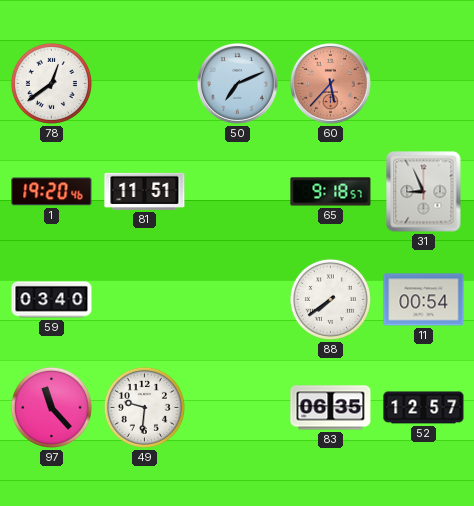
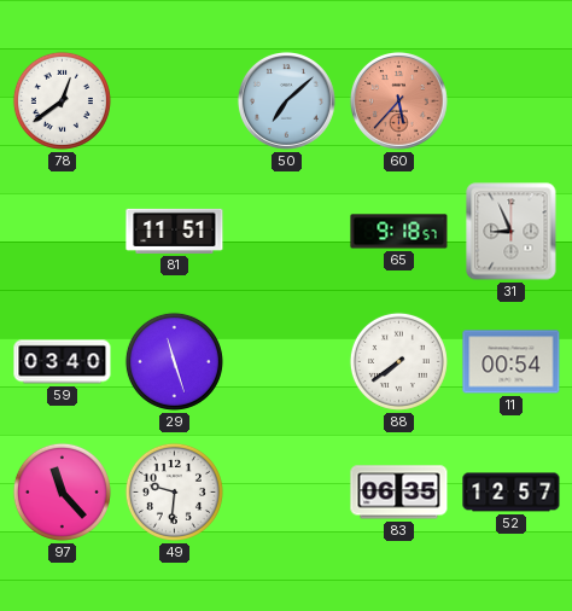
50: 7:11 -> 7:08 (286, 100)
1: 19:20 -> none (52, 192)
29: none -> 11:27 (174, 361)
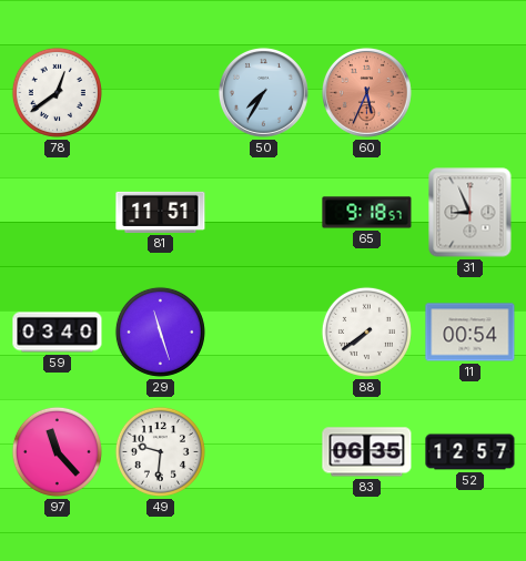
50: 7:08 -> 7:35 (263, 92)
60: 5:37 -> 5:34 (366, 92)
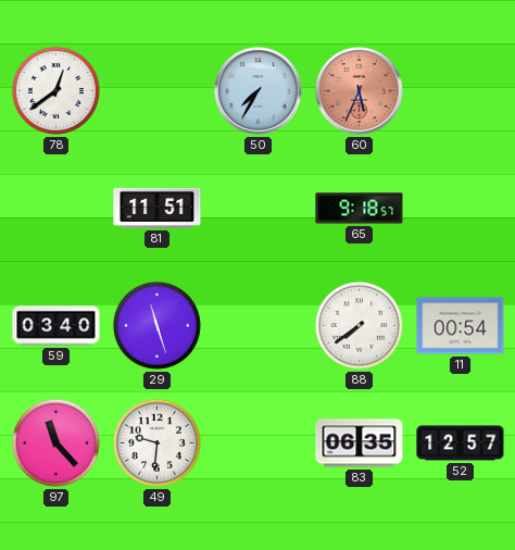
31: 8:56 -> none (471, 213)
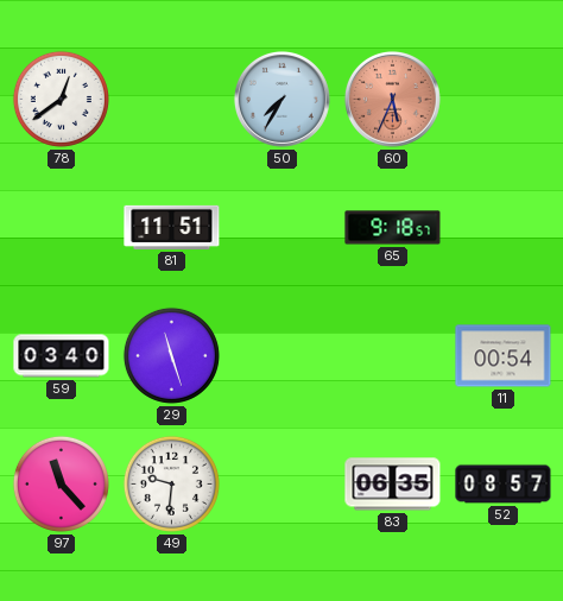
88: 7:39 -> none (359, 325)
52: 12:57 -> 08:57 (504, 485)
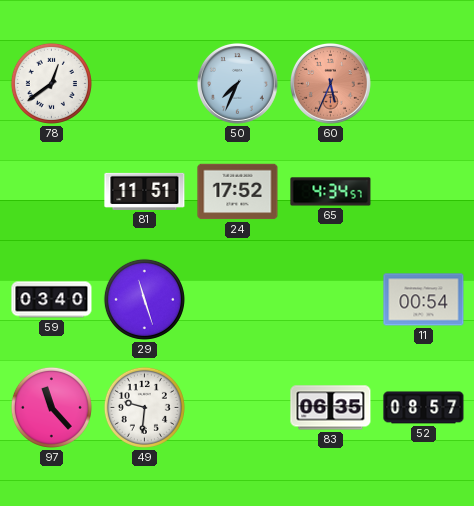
50: 7:35 -> 7:34 (237, 83)
24: none -> 17:52 (238, 192)
65: 9:18 -> 4:34 (331, 192)
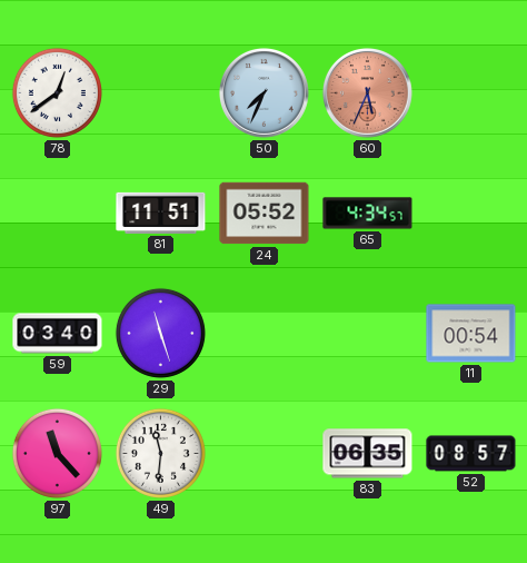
24: 17:52 -> 05:52 (265, 214)
49: 9:31 -> 11:31 (160, 453)
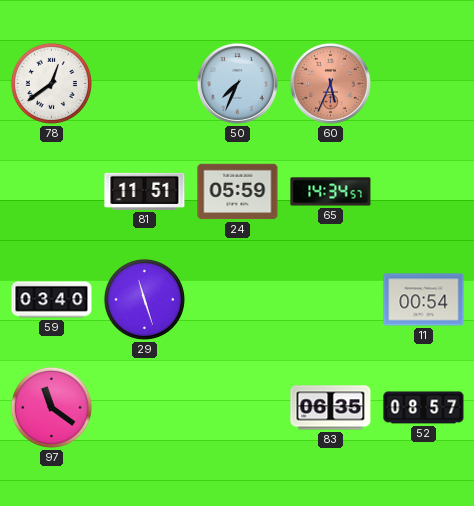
24: 05:52 -> 05:59 (238, 192)
65: 4:34 -> 14:34 (331, 192)
97: 11:23 -> 11:21 (51, 407)
49: 11:31 -> none (160, 453)
